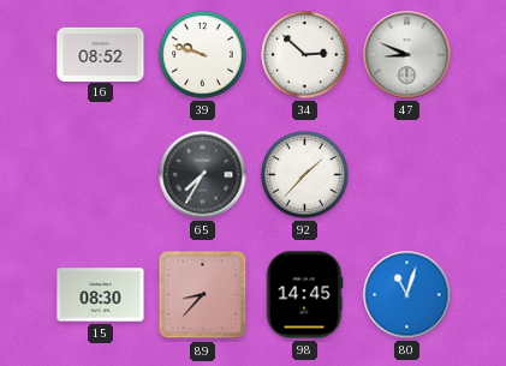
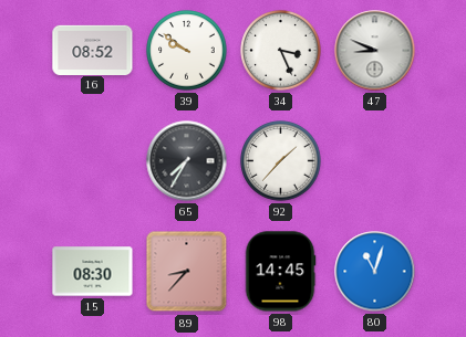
39: 9:48 -> 9:51 (187, 51)
34: 2:52 -> 3:26 (281, 51)
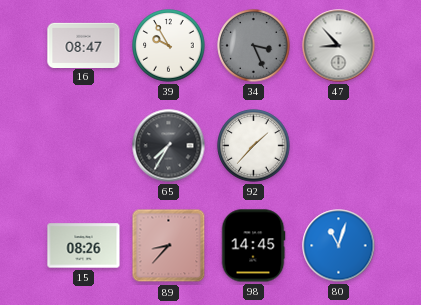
16: 08:52 -> 08:47 (84, 45)
39: 9:51 -> 9:55 (169, 46)
34 dial: white -> grey (254, 46)
47: 8:49 -> 8:53 (339, 46)
15: 08:30 -> 08:26 (84, 246)
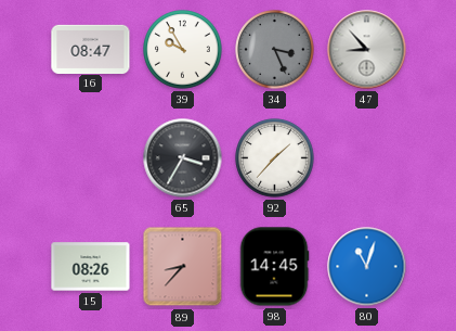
65: 7:35 -> 3:35 (183, 158)
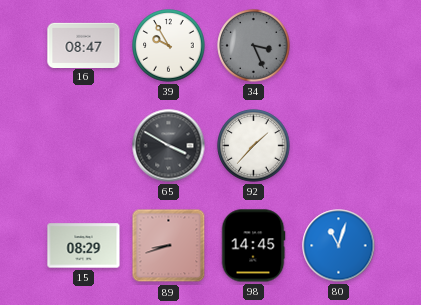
47: 8:53 -> none (367, 50)
65: 3:35 -> 3:50 (169, 146)
15: 08:26 -> 08:29 (84, 246)
89: 8:37 -> 8:42 (169, 246)
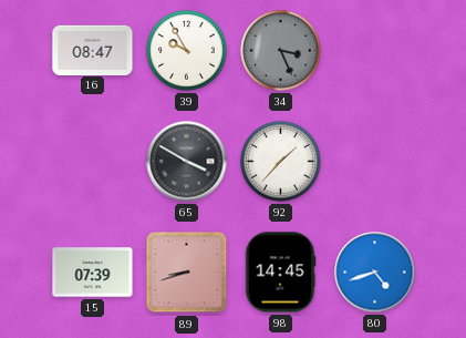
15: 08:29 -> 07:39 (93, 273)
80: 11:03 -> 4:42 (375, 273)
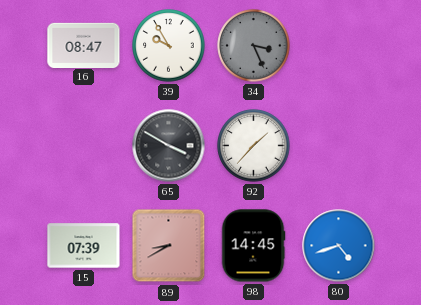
89: 8:42 -> 8:40 (169, 246)
